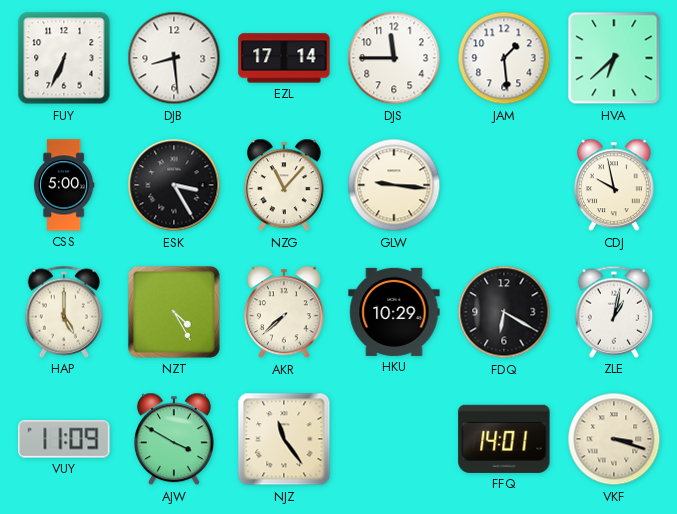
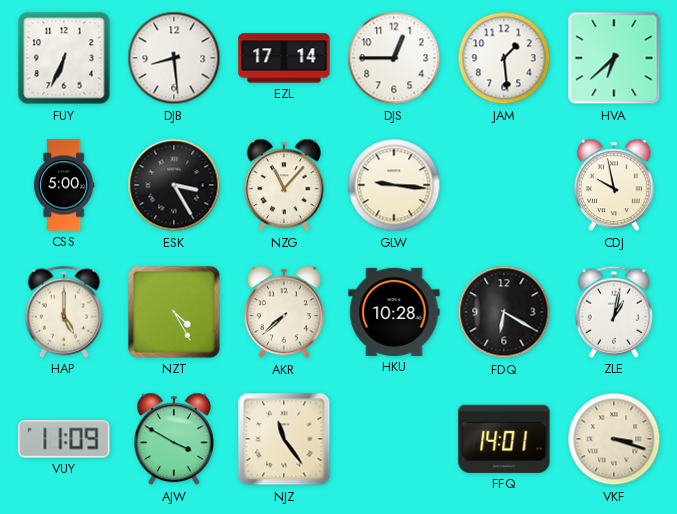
DJS: 11:45 -> 12:45 (394, 58)
HKU: 10:29 -> 10:28 (394, 312)
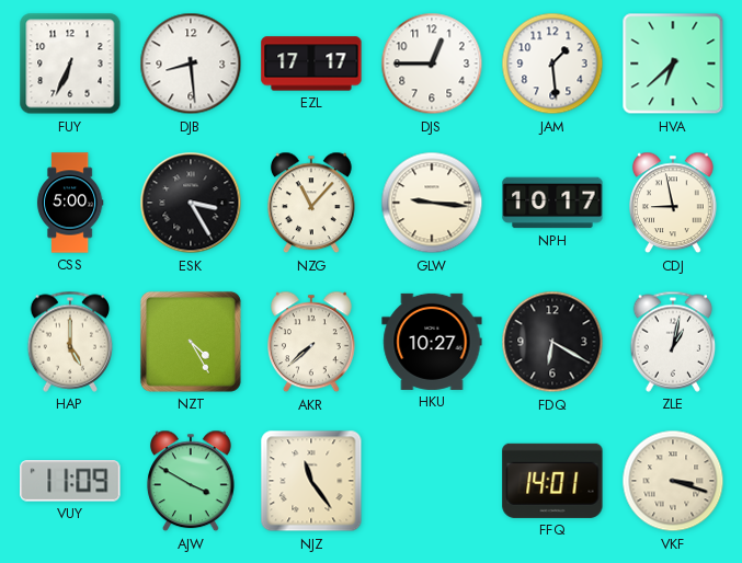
EZL: 17:14 -> 17:17 (311, 64)
NPH: none -> 10:17 (552, 203)
CDJ: 9:58 -> 8:58 (674, 203)
HKU: 10:28 -> 10:27 (432, 342)
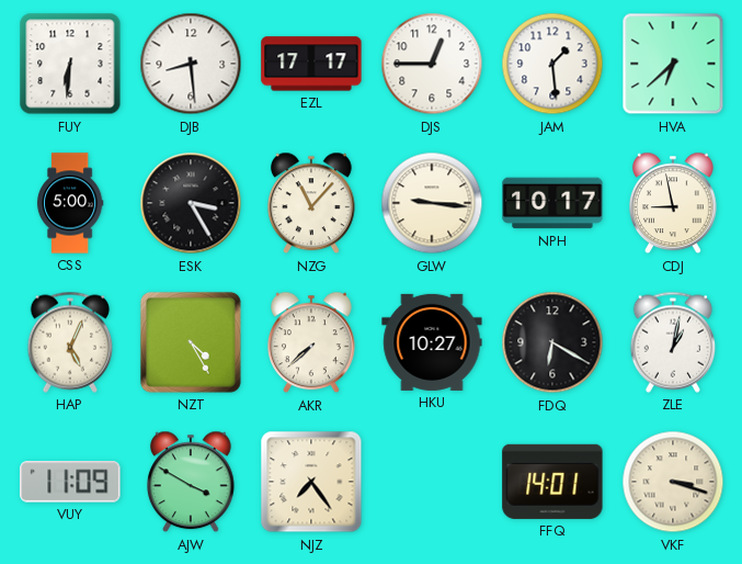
FUY: 6:34 -> 6:31 (70, 64)
HAP: 5:00 -> 5:04 (70, 342)
NJZ: 11:24 -> 7:24 (311, 482)
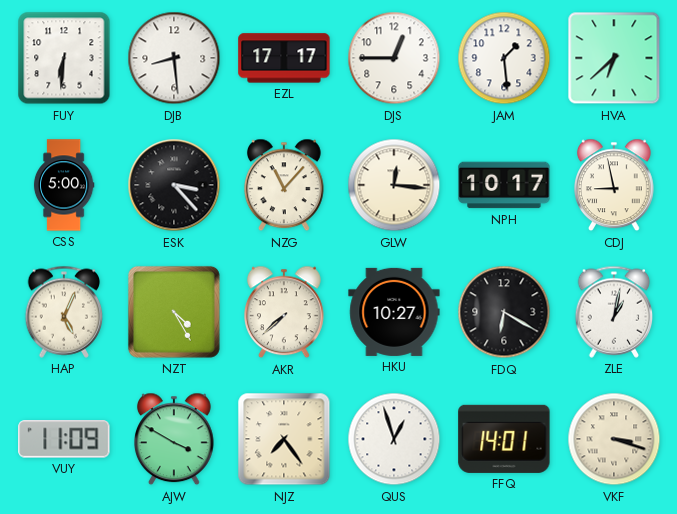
ESK: 3:25 -> 3:23 (174, 185)
GLW: 9:16 -> 12:16 (394, 185)
QUS: none -> 12:57 (394, 439)
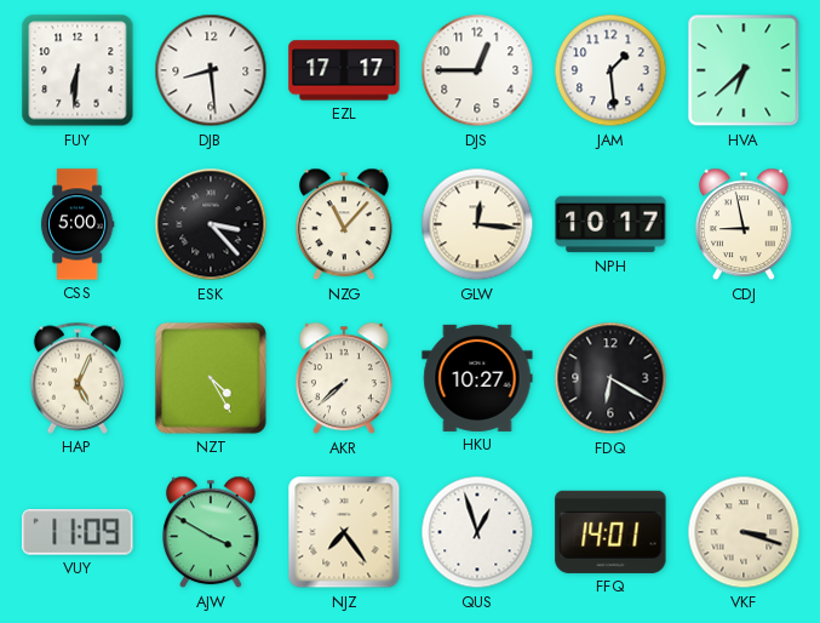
ZLE: 1:02 -> none (614, 312)
